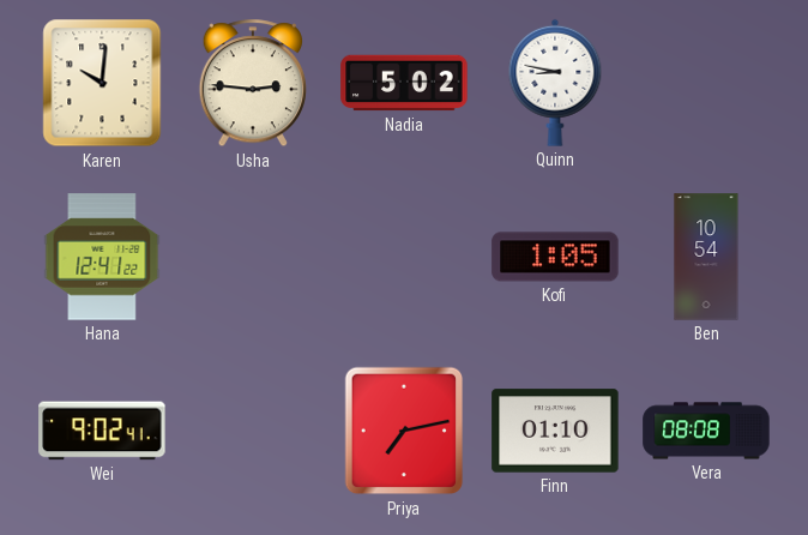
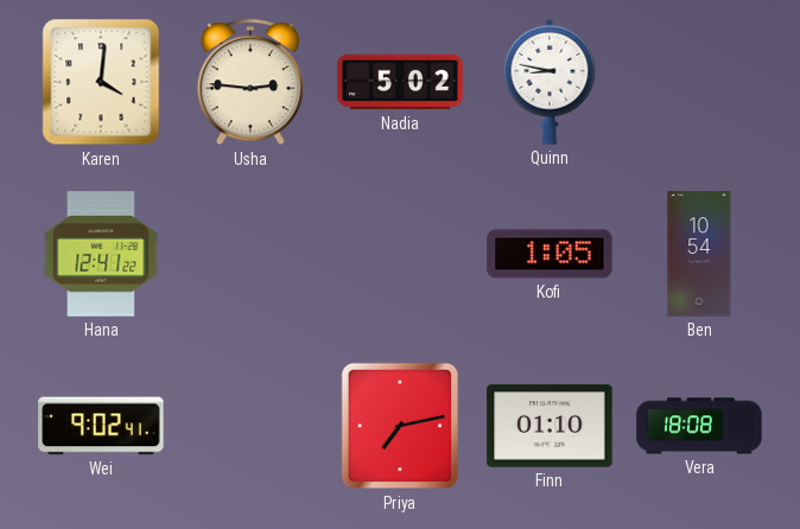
Karen: 10:01 -> 4:01 (101, 82)
Vera: 08:08 -> 18:08 (699, 426)
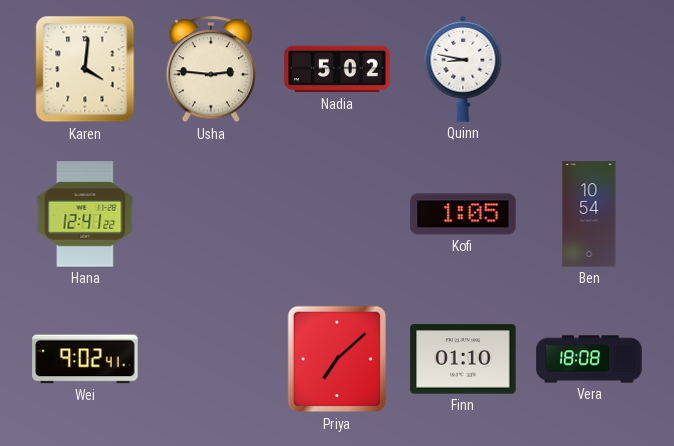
Priya: 7:13 -> 7:08 (337, 359)
